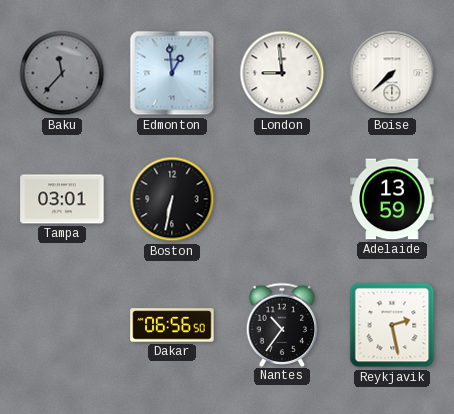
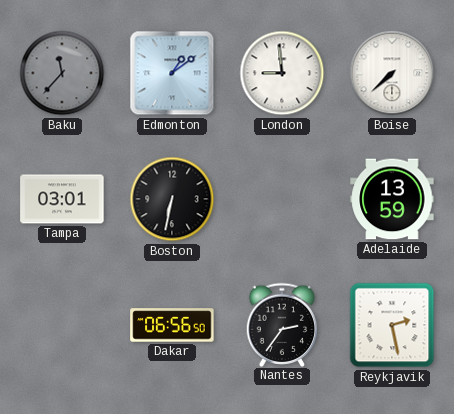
Edmonton: 12:59 -> 1:09 (172, 73)
Nantes: 10:36 -> 2:36 (282, 324)
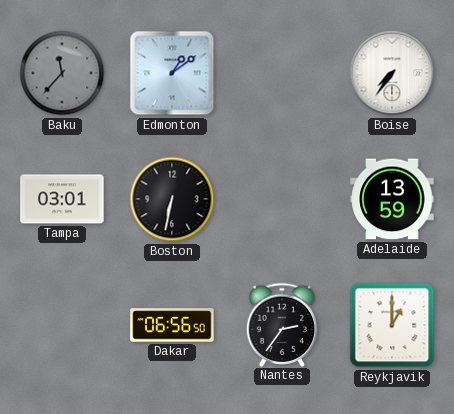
London: 8:59 -> none (282, 73)
Boise: 7:38 -> 7:36 (392, 73)
Reykjavik: 2:28 -> 1:00 (392, 325)
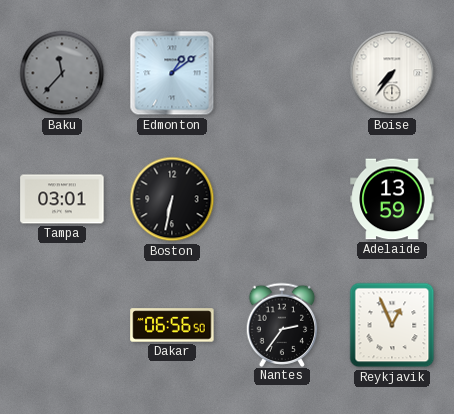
Reykjavik: 1:00 -> 12:56 (392, 325)
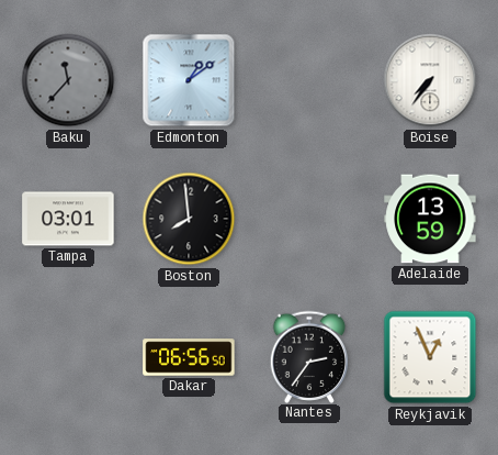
Boston: 6:32 -> 7:59 (189, 219)
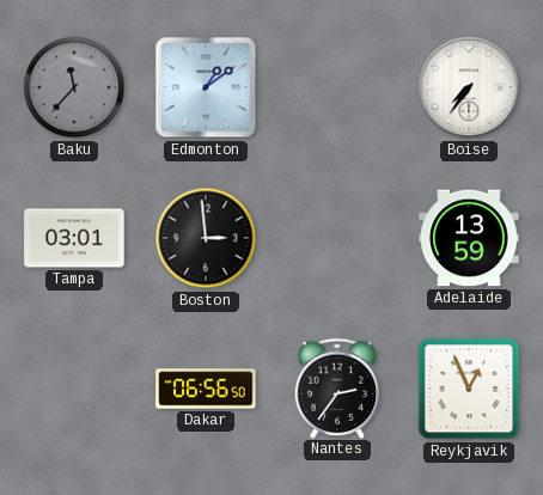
Boston: 7:59 -> 2:59 (206, 238)
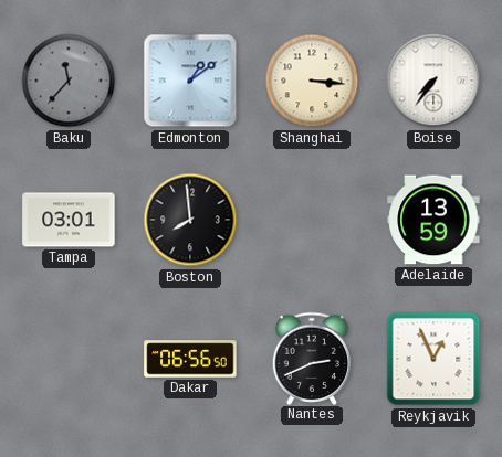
Shanghai: none -> 3:16 (312, 81)
Boston: 2:59 -> 7:59 (190, 220)
Nantes: 2:36 -> 2:41 (312, 358)
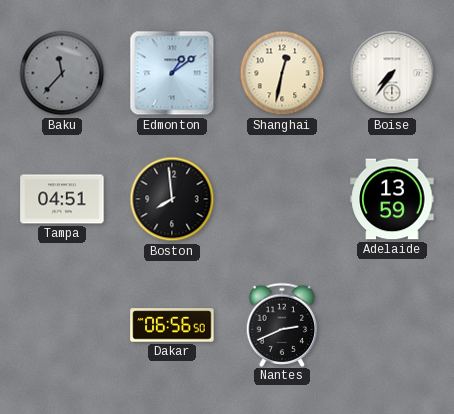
Shanghai: 3:16 -> 12:32 (282, 73)
Tampa: 03:01 -> 04:51 (62, 199)
Reykjavik: 12:56 -> none (433, 359)
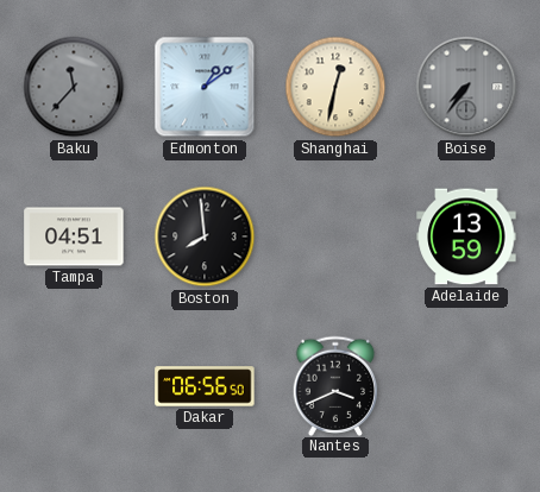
Boise dial: white -> grey (466, 87)
Nantes: 2:41 -> 3:41 (335, 385)
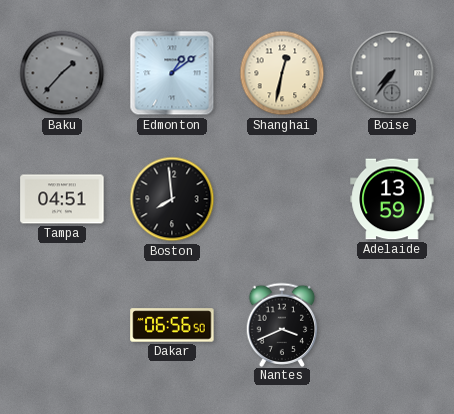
Baku: 11:37 -> 1:37 (62, 73)
